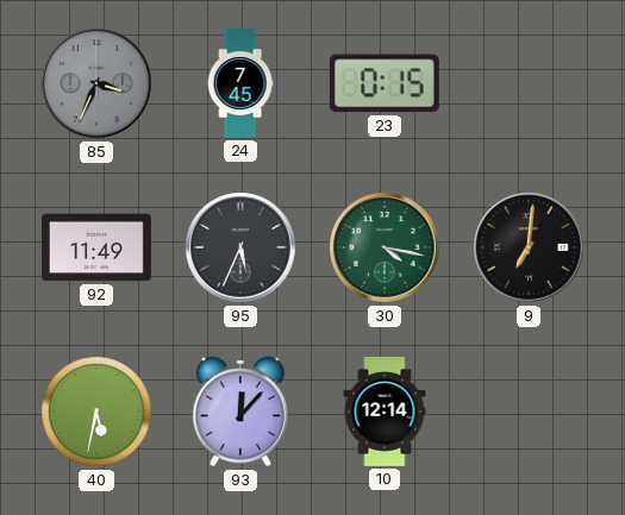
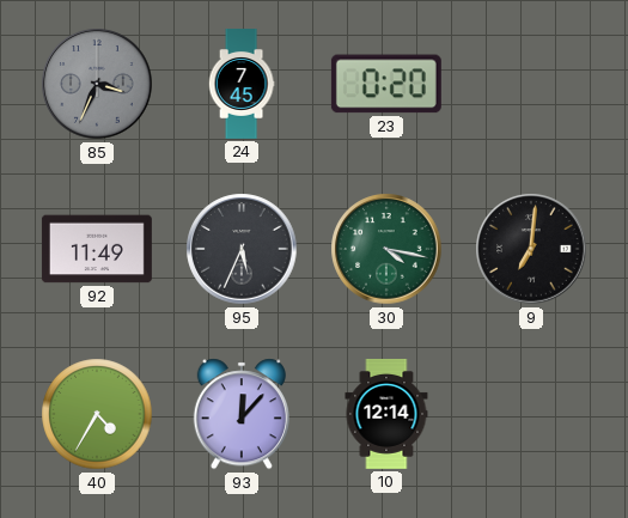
23: 0:15 -> 0:20 (386, 84)
40: 5:32 -> 4:35 (97, 414)
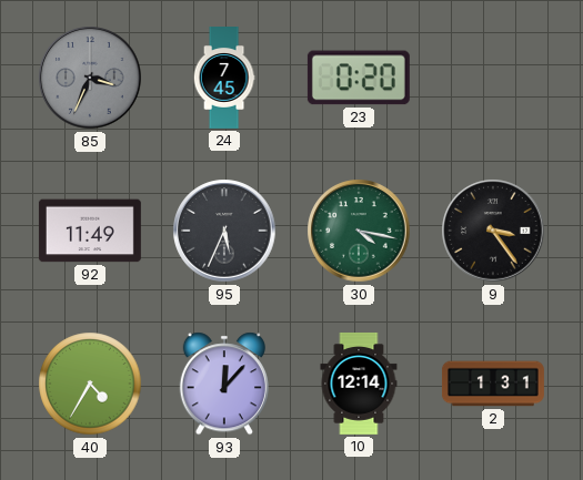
9: 7:01 -> 3:24 (493, 231)
2: none -> 1:31 (493, 384)
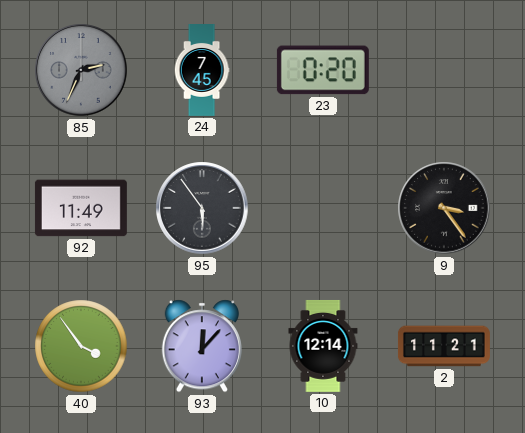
85: 3:34 -> 2:34 (81, 70)
95: 5:34 -> 5:54 (202, 208)
30: 4:17 -> none (359, 231)
40: 4:35 -> 3:54 (81, 346)
2: 1:31 -> 11:21 (444, 346)
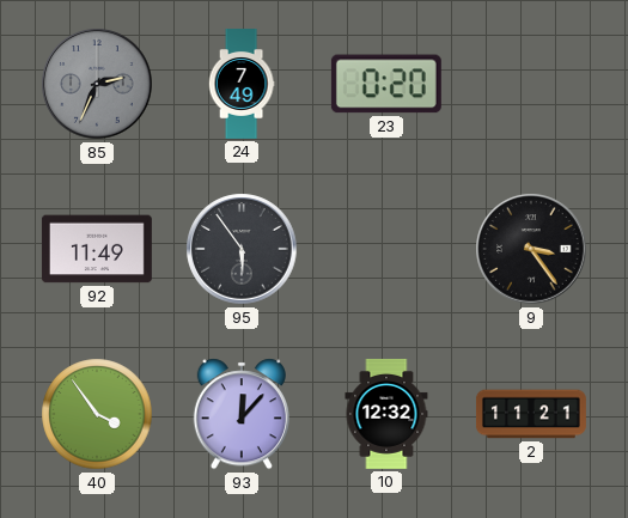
24: 7:45 -> 7:49 (242, 85)
10: 12:14 -> 12:32 (386, 414)
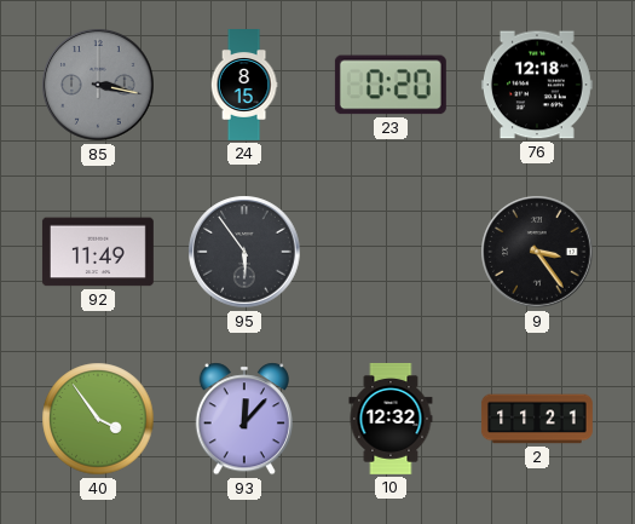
85: 2:34 -> 3:17 (98, 85)
24: 7:49 -> 8:15 (244, 86)
76: none -> 12:18 (537, 85)
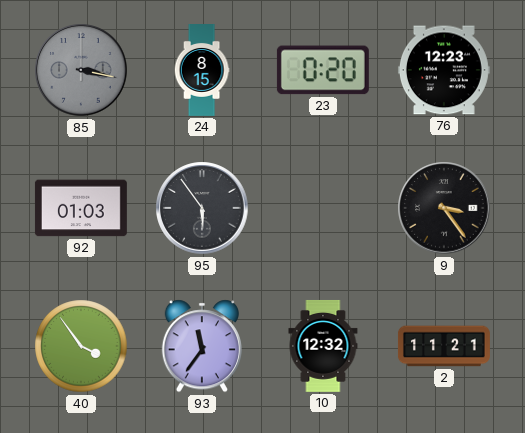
76: 12:18 -> 12:23 (444, 70)
92: 11:49 -> 01:03 (81, 208)
93: 12:07 -> 11:36 (201, 346)
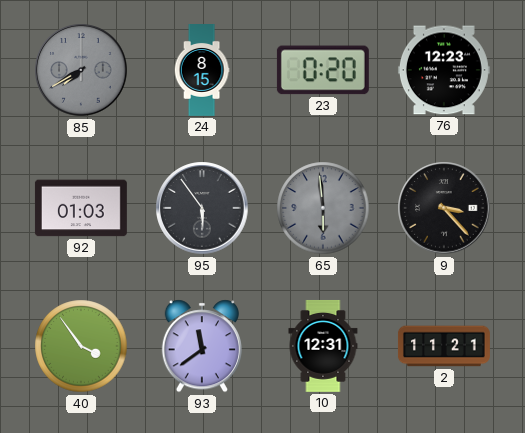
85: 3:17 -> 7:40 (81, 70)
65: none -> 5:59 (323, 208)
9: 3:24 -> 3:23 (444, 208)
93: 11:36 -> 11:39 (201, 346)
10: 12:32 -> 12:31 (323, 346)
